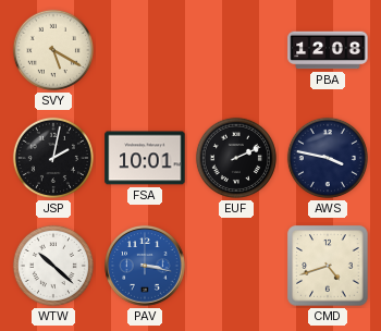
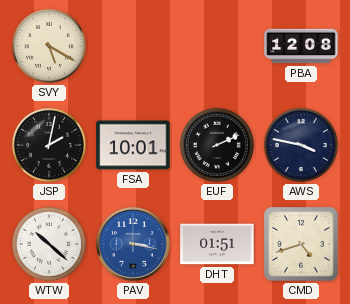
DHT: none -> 01:51 (217, 244)
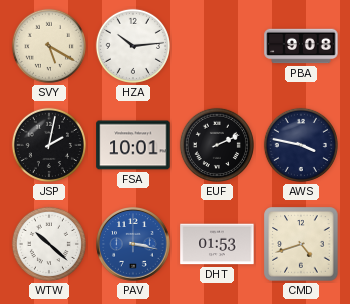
HZA: none -> 10:14 (133, 46)
PBA: 12:08 -> 9:08 (301, 46)
DHT: 01:51 -> 01:53 (217, 244)
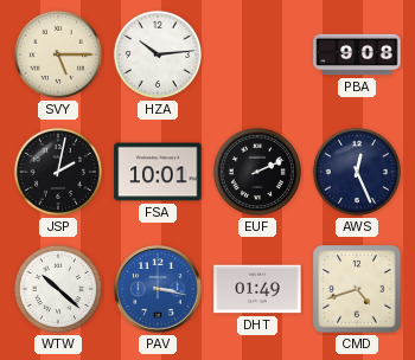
SVY: 5:20 -> 5:15 (58, 54)
AWS: 3:47 -> 12:26 (357, 172)
DHT: 01:53 -> 01:49 (257, 289)
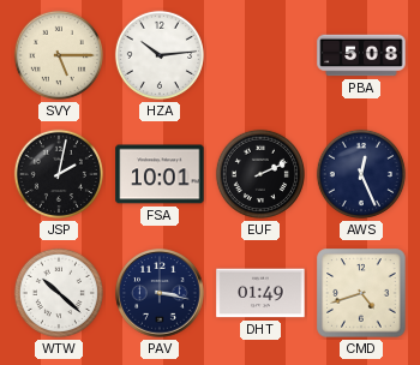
PBA: 9:08 -> 5:08 (361, 55)
PAV dial: blue -> navy (160, 293)
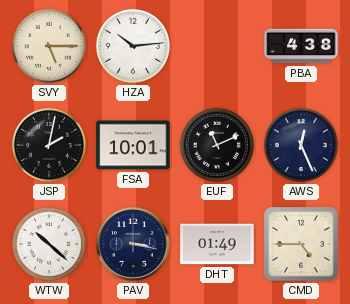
PBA: 5:08 -> 4:38 (301, 46)
EUF: 2:11 -> 11:11 (217, 145)
CMD: 4:42 -> 4:45 (301, 244)
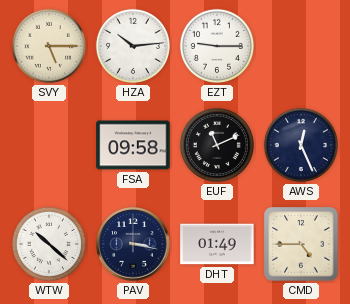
EZT: none -> 9:15 (217, 46)
PBA: 4:38 -> none (301, 46)
JSP: 2:02 -> none (49, 145)
FSA: 10:01 -> 09:58 (133, 145)
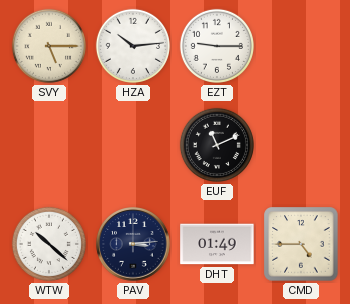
FSA: 09:58 -> none (133, 145)
AWS: 12:26 -> none (301, 145)
PAV: 3:17 -> 3:14 (133, 244)
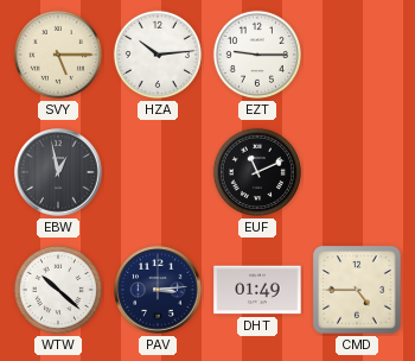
EBW: none -> 12:58 (58, 172)
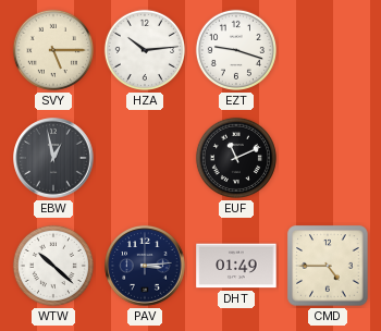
EZT: 9:15 -> 9:18 (236, 50)
